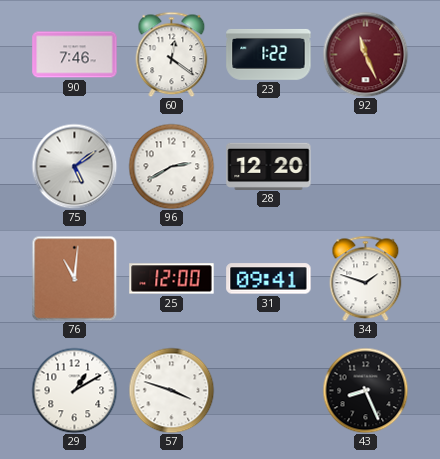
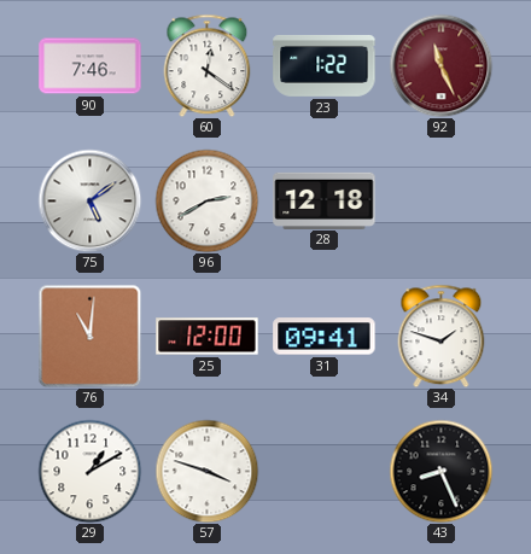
28: 12:20 -> 12:18 (325, 200)
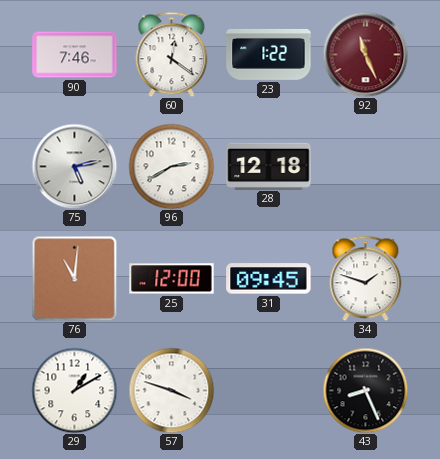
75: 5:09 -> 5:13 (74, 166)
31: 09:41 -> 09:45 (269, 279)
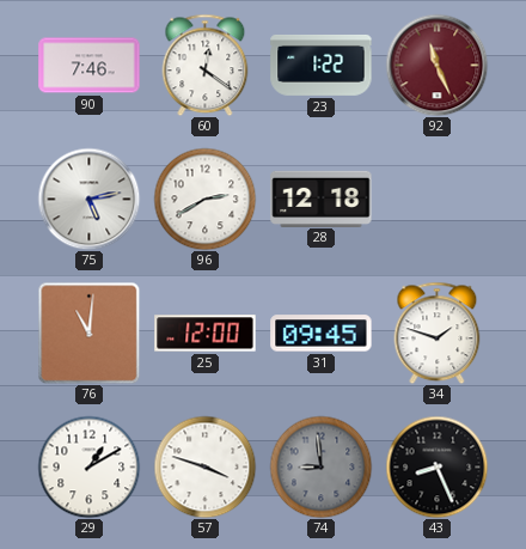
74: none -> 8:59 (320, 466)
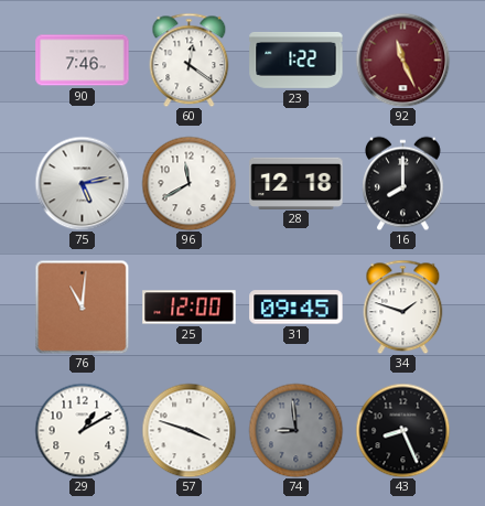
96: 2:40 -> 11:40 (188, 183)
16: none -> 8:00 (403, 183)
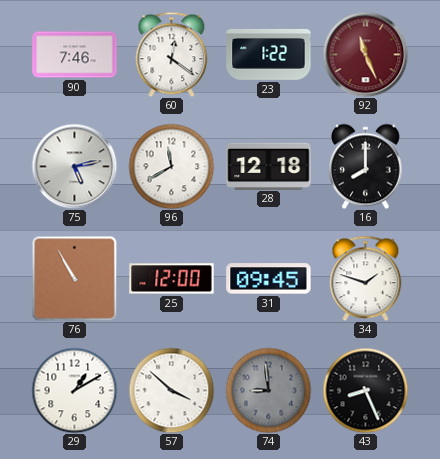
76: 11:01 -> 10:55 (74, 278)
57: 3:48 -> 3:52 (171, 390)
